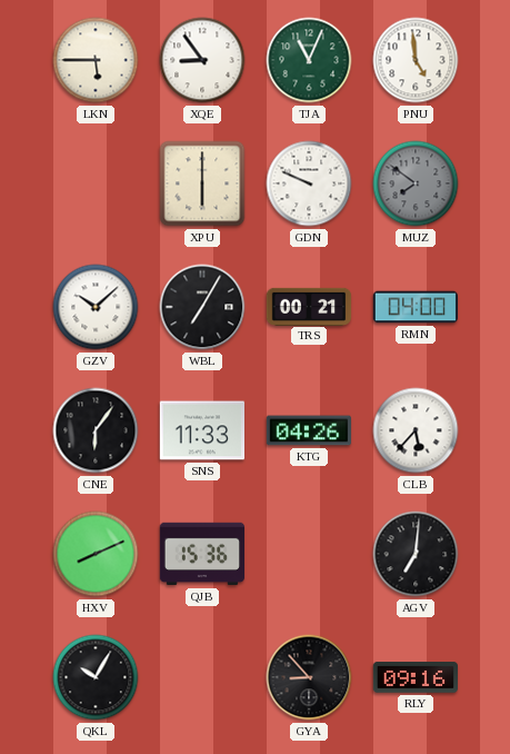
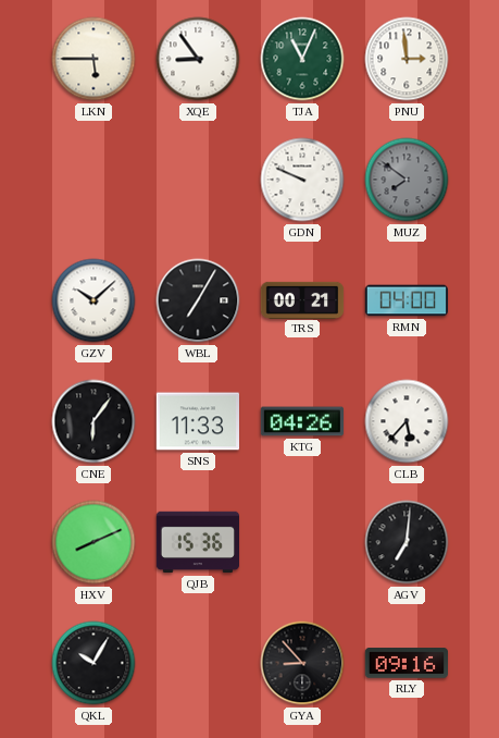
PNU: 4:59 -> 2:59 (407, 59)
XPU: 6:00 -> none (202, 183)
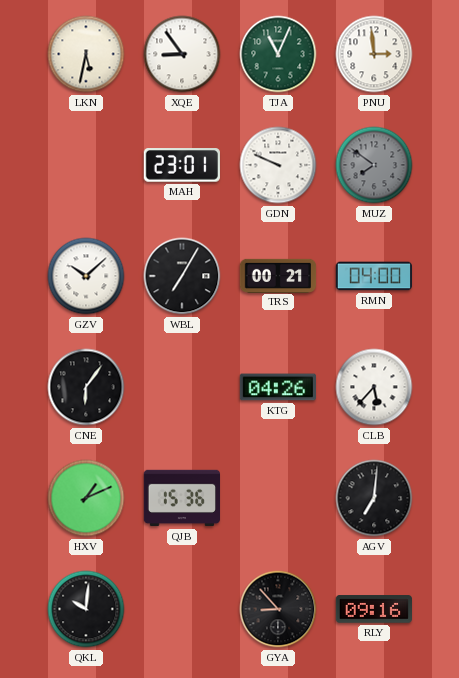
LKN: 5:45 -> 5:32 (86, 54)
MAH: none -> 23:01 (182, 165)
SNS: 11:33 -> none (197, 421)
HXV: 8:11 -> 1:11 (86, 498)
QKL: 10:05 -> 10:01 (86, 609)
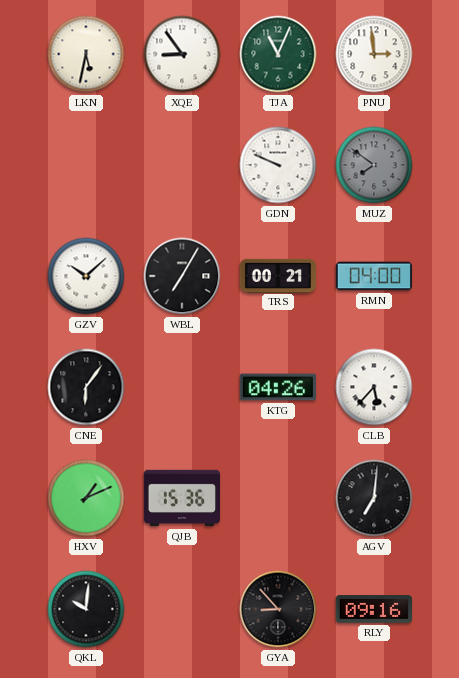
MAH: 23:01 -> none (182, 165)
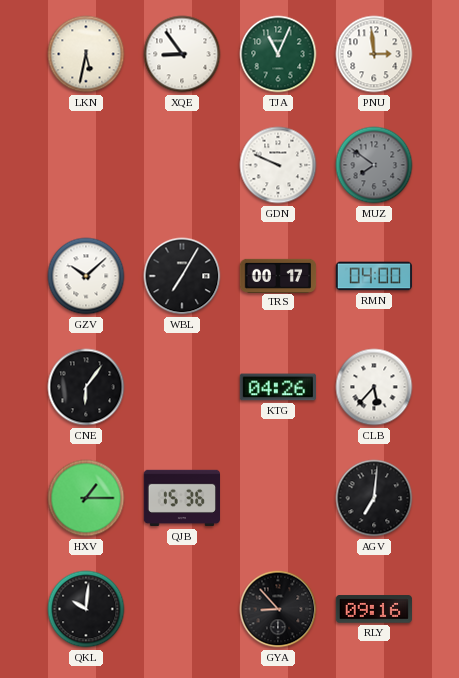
TRS: 00:21 -> 00:17 (278, 275)
HXV: 1:11 -> 1:15 (86, 498)
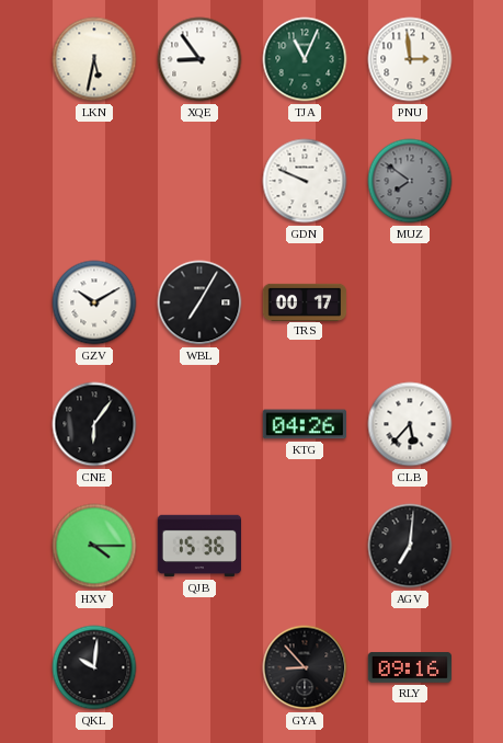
GZV: 10:08 -> 10:10 (94, 302)
RMN: 04:00 -> none (374, 276)
HXV: 1:15 -> 4:15 (94, 546)
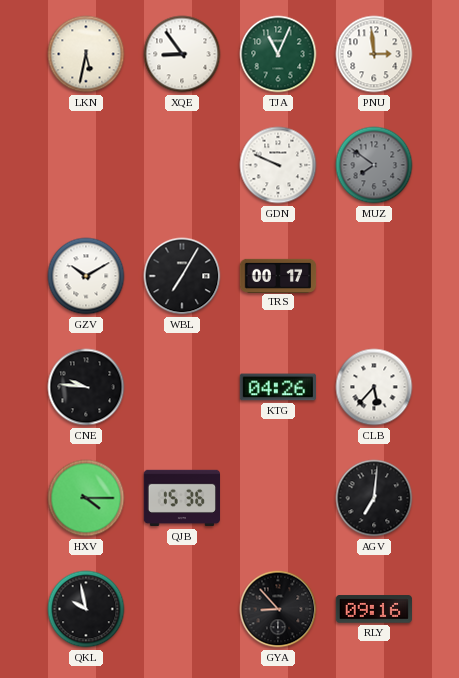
CNE: 6:06 -> 9:46 (86, 387)
QKL: 10:01 -> 9:58 (86, 609)
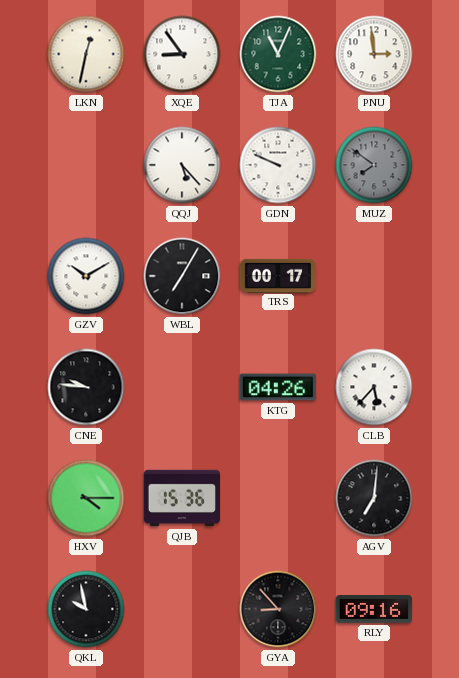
LKN: 5:32 -> 12:32 (86, 54)
QQJ: none -> 5:23 (182, 165)
